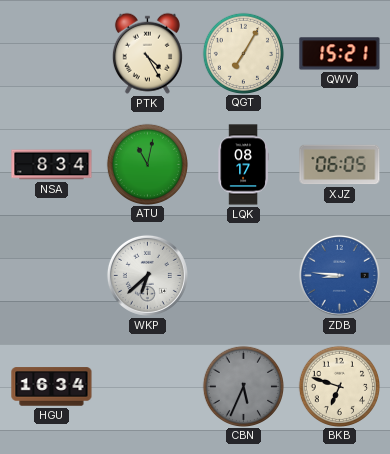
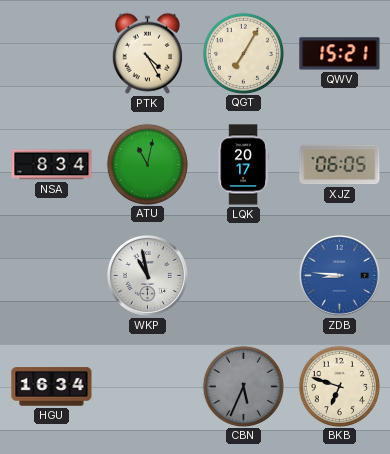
LQK: 08:17 -> 20:17 (243, 165)
WKP: 6:38 -> 10:58 (147, 275)
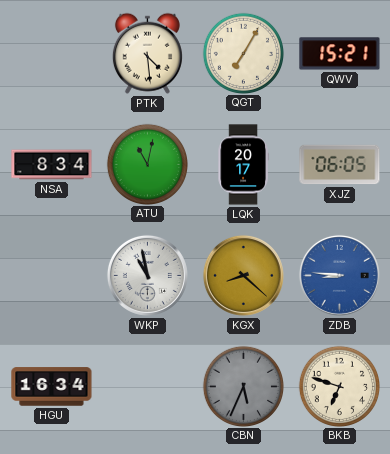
PTK: 4:25 -> 4:29 (147, 53)
KGX: none -> 8:22 (243, 275)
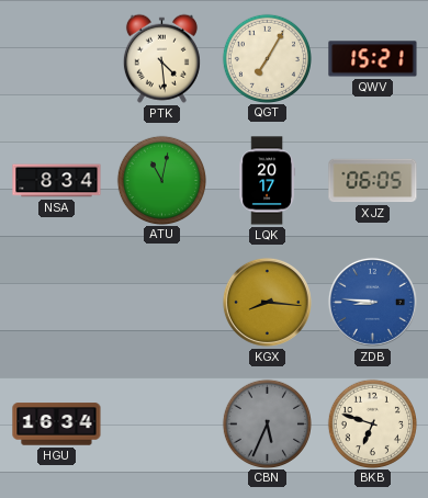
WKP: 10:58 -> none (147, 275)
KGX: 8:22 -> 8:16 (267, 302)
